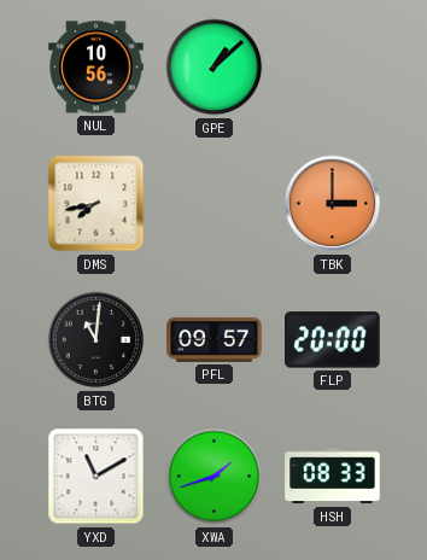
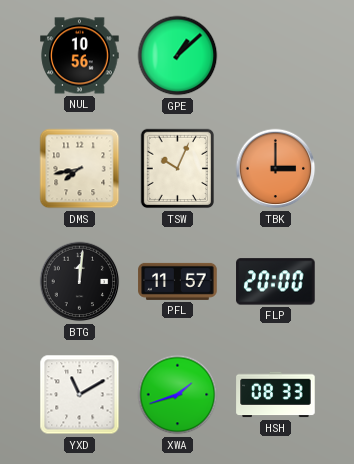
TSW: none -> 10:04 (178, 169)
BTG: 11:01 -> 12:01 (80, 282)
PFL: 09:57 -> 11:57 (178, 281)
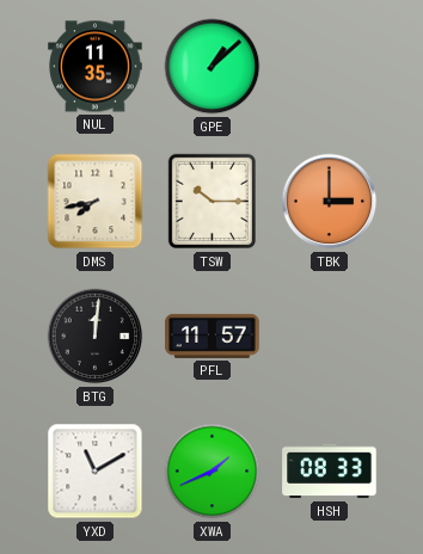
NUL: 10:56 -> 11:35 (96, 67)
TSW: 10:04 -> 10:15 (213, 202)
FLP: 20:00 -> none (276, 282)
XWA: 1:42 -> 1:41 (213, 472)
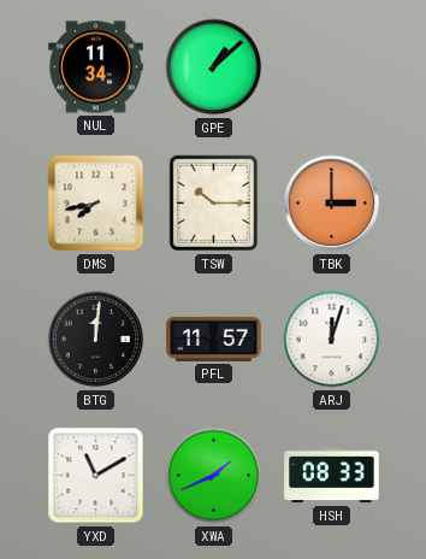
NUL: 11:35 -> 11:34 (96, 67)
ARJ: none -> 12:03 (332, 340)
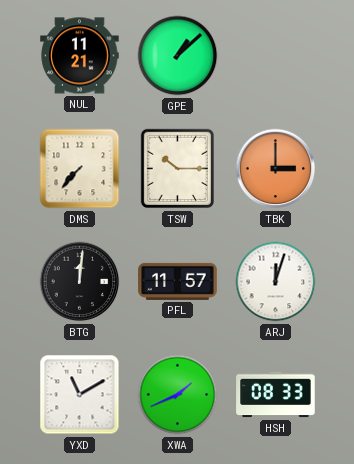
NUL: 11:34 -> 11:21 (80, 56)
DMS: 7:43 -> 7:37 (80, 169)
